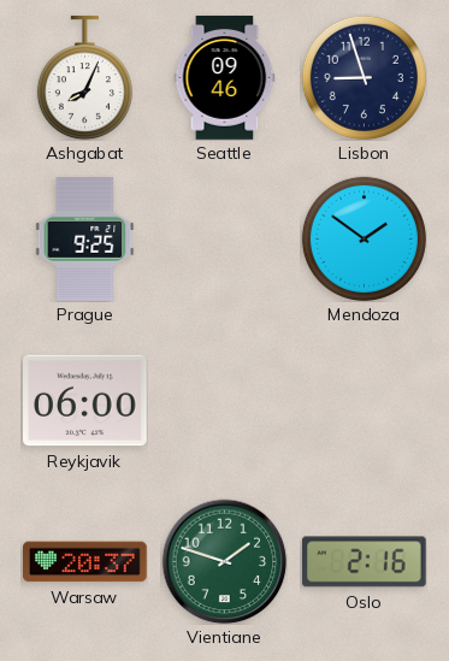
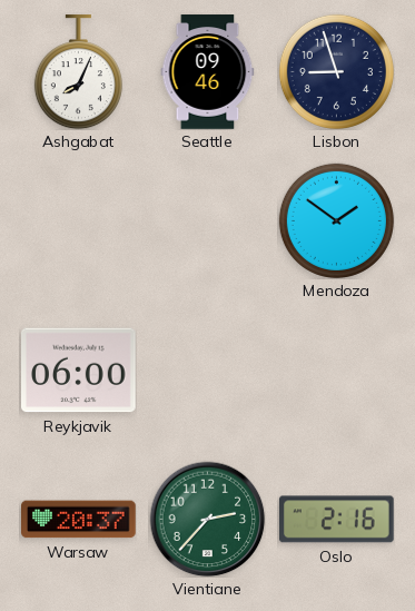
Prague: 9:25 -> none (85, 240)
Vientiane: 1:48 -> 2:37 (207, 519)
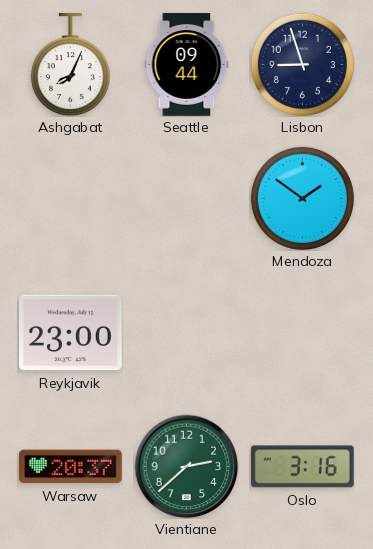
Seattle: 09:46 -> 09:44 (187, 65)
Reykjavik: 06:00 -> 23:00 (71, 333)
Vientiane: 2:37 -> 2:38 (186, 466)
Oslo: 2:16 -> 3:16 (303, 467)
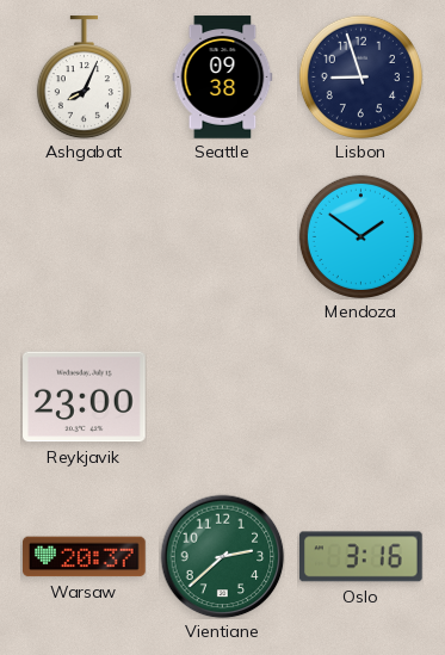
Seattle: 09:44 -> 09:38 (223, 78)
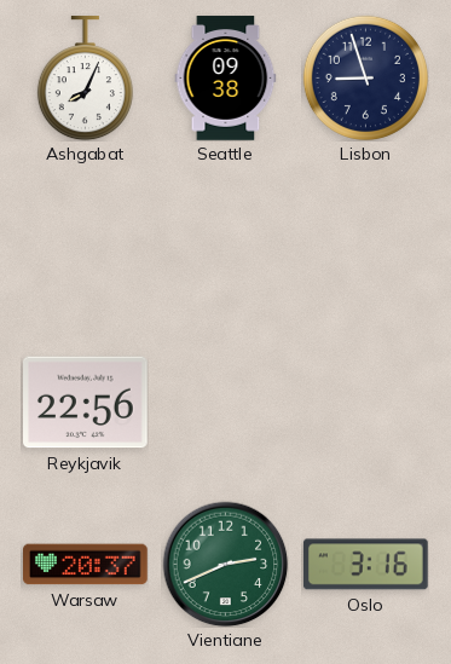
Mendoza: 1:51 -> none (360, 236)
Reykjavik: 23:00 -> 22:56 (86, 403)
Vientiane: 2:38 -> 2:41 (225, 564)
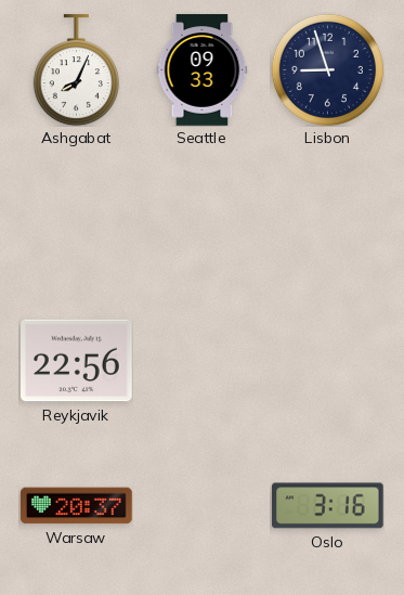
Seattle: 09:38 -> 09:33 (203, 70)
Vientiane: 2:41 -> none (225, 564)
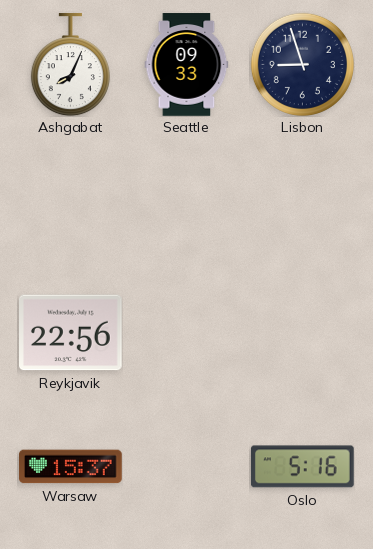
Warsaw: 20:37 -> 15:37 (71, 467)
Oslo: 3:16 -> 5:16 (303, 467)
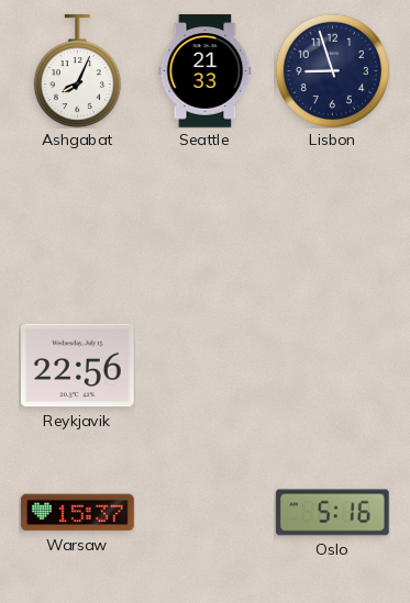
Seattle: 09:33 -> 21:33 (206, 71)
